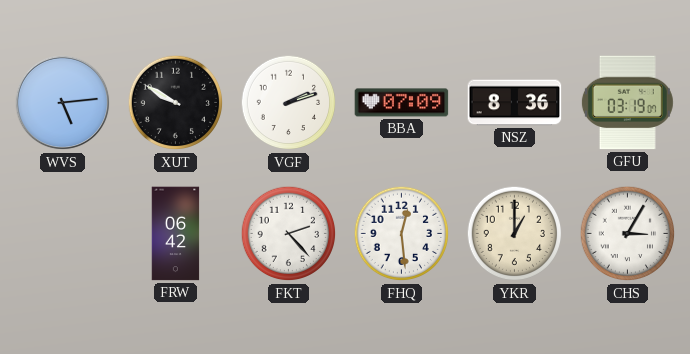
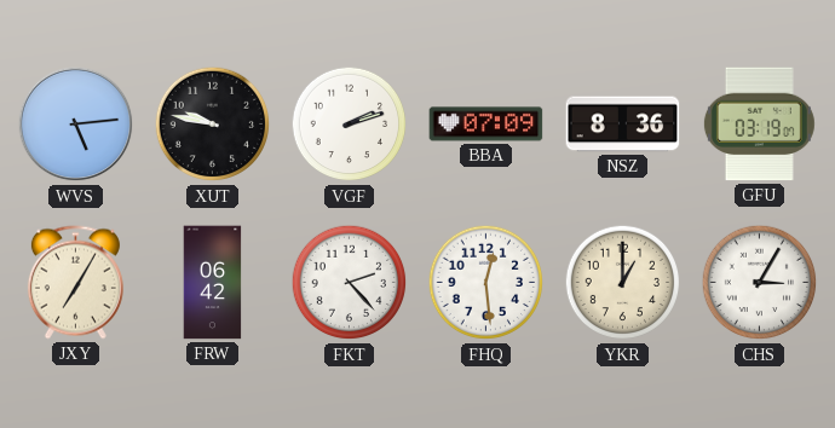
XUT: 9:50 -> 9:47 (213, 125)
JXY: none -> 7:05 (75, 283)
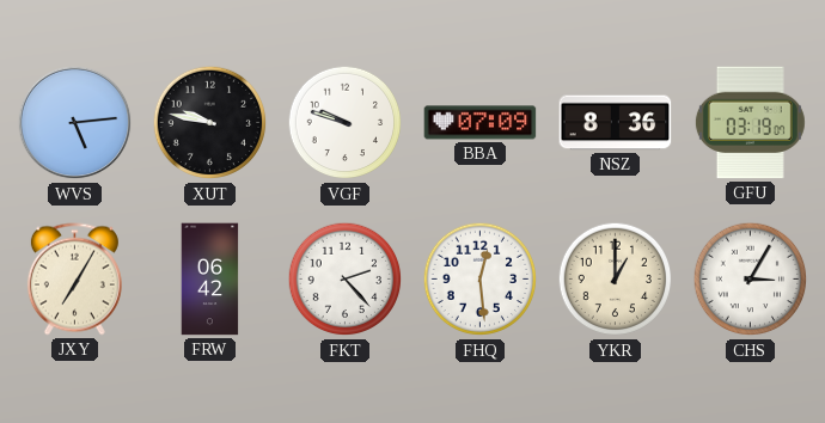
VGF: 2:12 -> 9:48 (346, 123)
